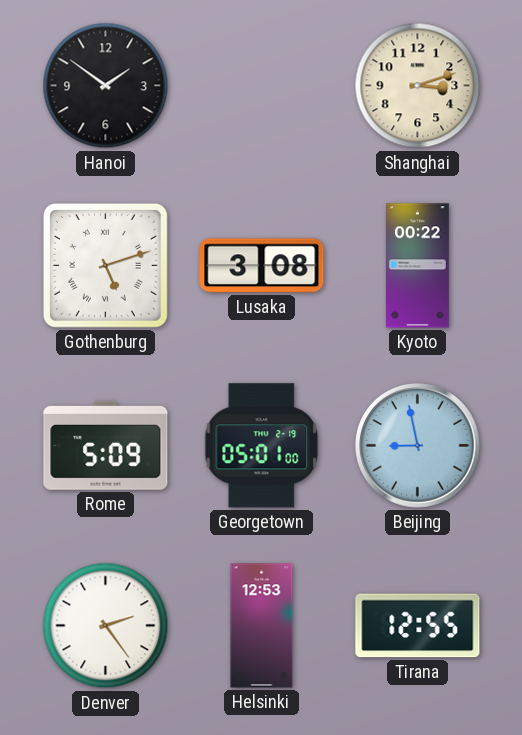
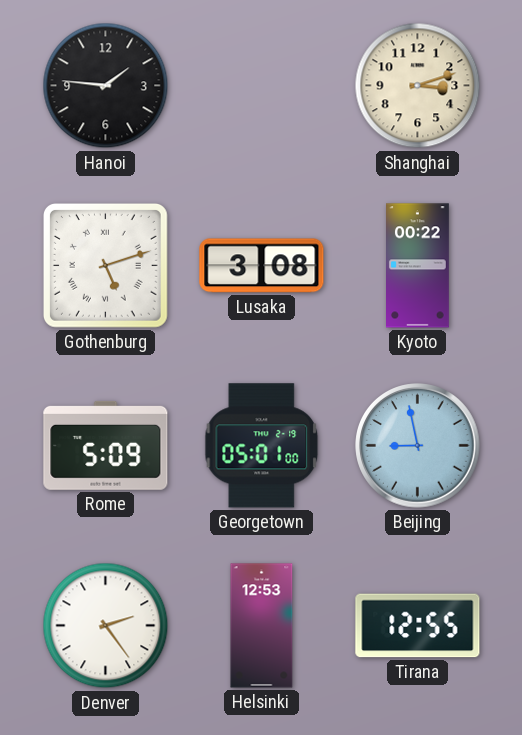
Hanoi: 1:51 -> 1:46 (106, 86)
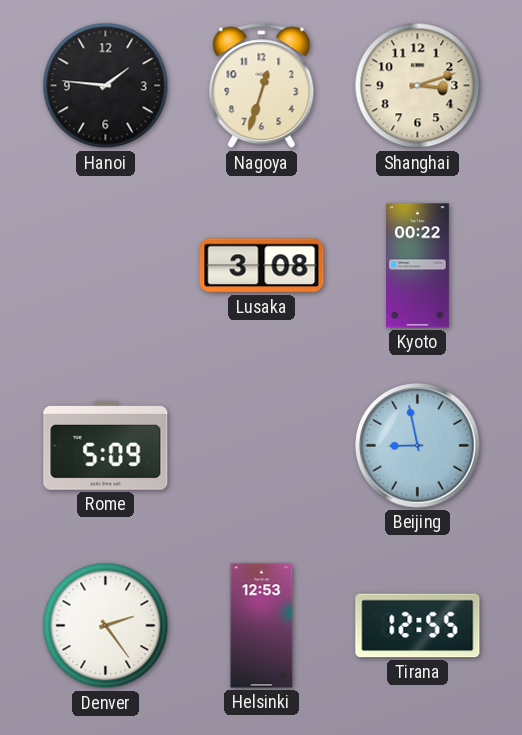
Nagoya: none -> 12:33 (262, 86)
Gothenburg: 5:12 -> none (105, 265)
Georgetown: 05:01 -> none (262, 446)
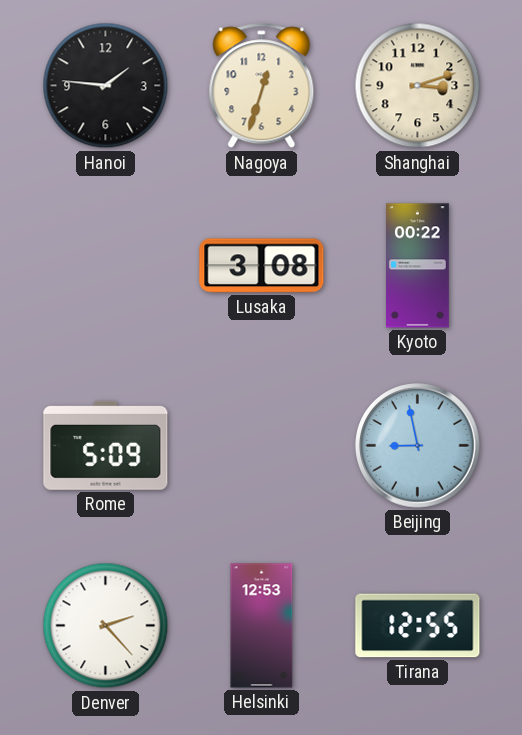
Denver: 2:24 -> 2:23 (106, 626)
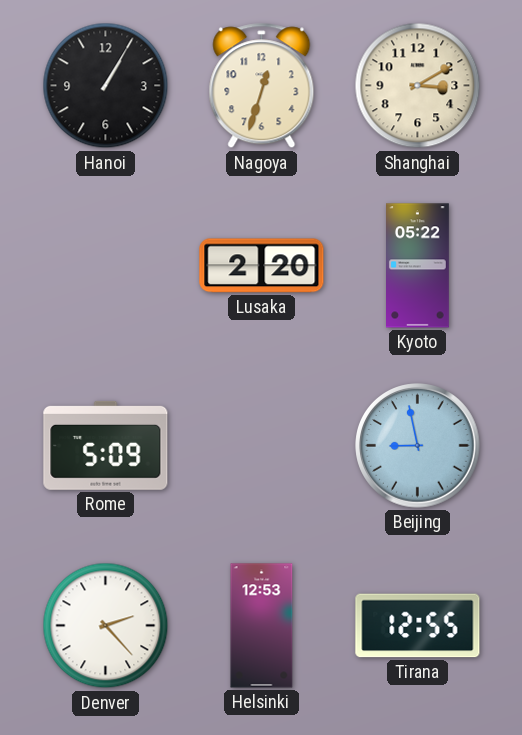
Hanoi: 1:46 -> 1:05 (106, 86)
Shanghai: 3:12 -> 3:10 (418, 86)
Lusaka: 3:08 -> 2:20 (262, 266)
Kyoto: 00:22 -> 05:22 (418, 266)
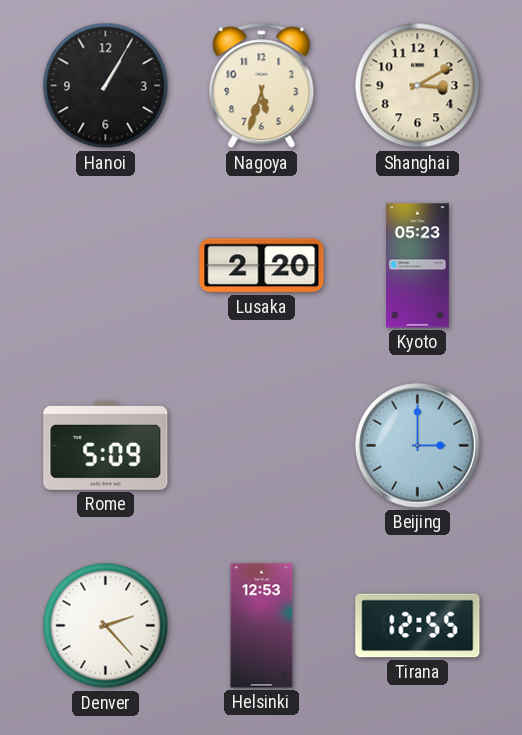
Nagoya: 12:33 -> 5:33 (262, 86)
Kyoto: 05:22 -> 05:23 (418, 266)
Beijing: 8:58 -> 3:00 (418, 446)
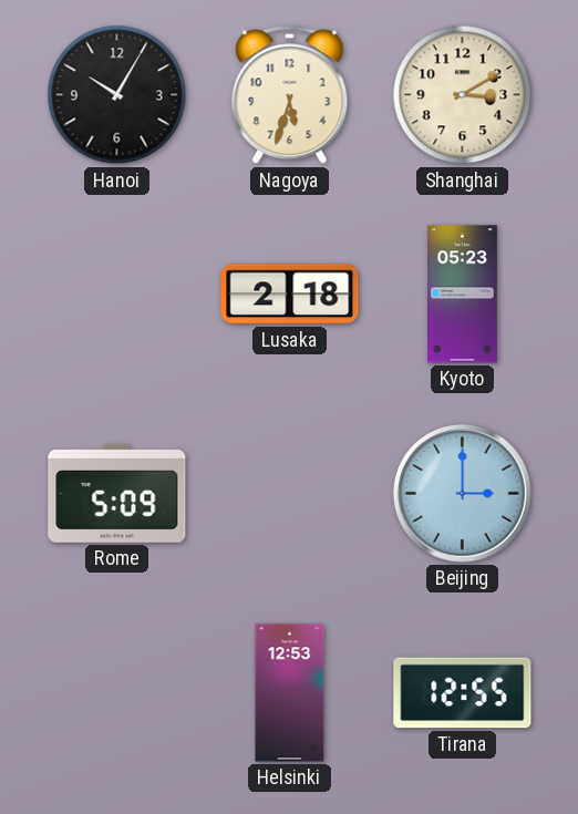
Hanoi: 1:05 -> 10:05 (117, 95)
Lusaka: 2:20 -> 2:18 (290, 295)
Denver: 2:23 -> none (106, 626)
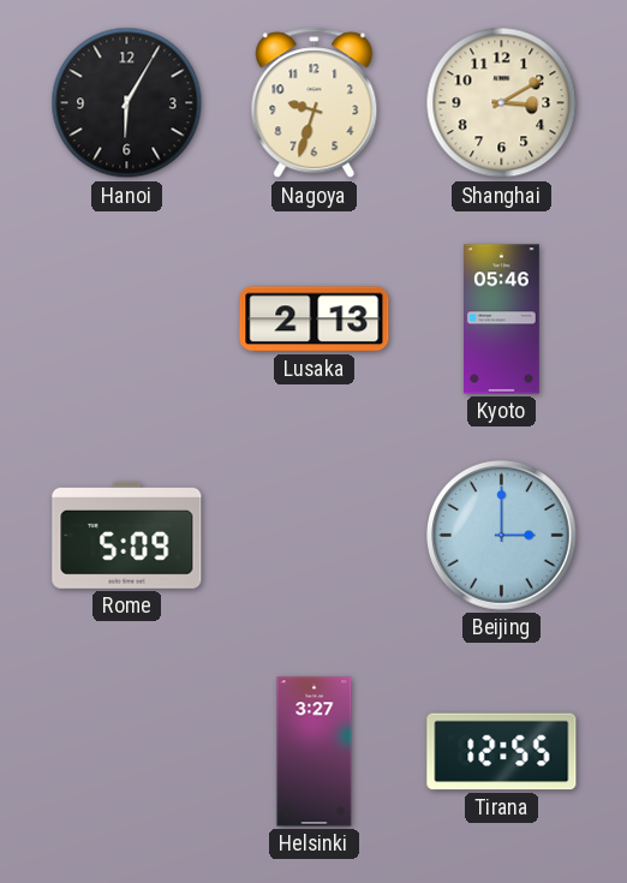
Hanoi: 10:05 -> 6:05 (127, 103)
Nagoya: 5:33 -> 9:33 (315, 103)
Lusaka: 2:18 -> 2:13 (315, 320)
Kyoto: 05:23 -> 05:46 (502, 320)
Helsinki: 12:53 -> 3:27 (315, 752)
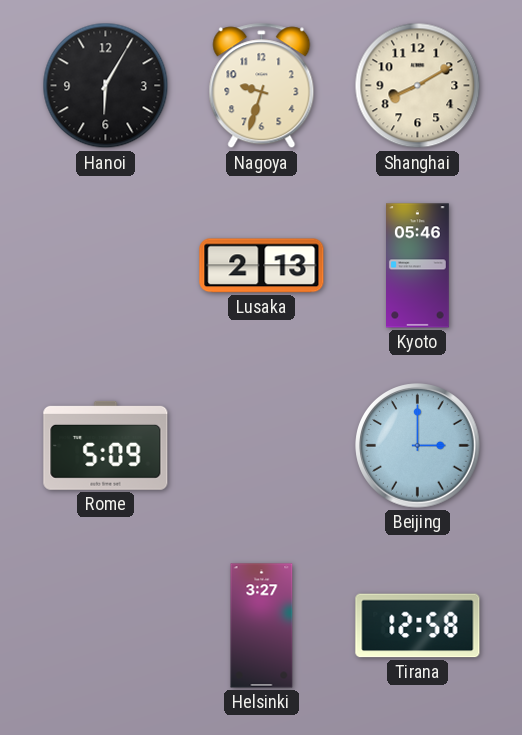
Shanghai: 3:10 -> 8:10 (418, 86)
Tirana: 12:55 -> 12:58 (418, 626)
